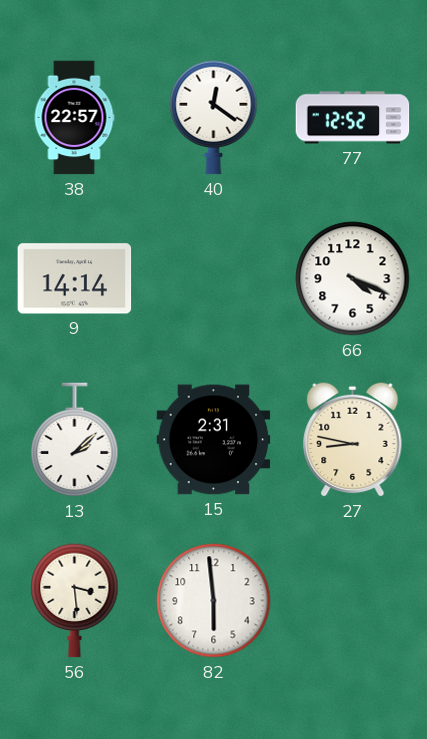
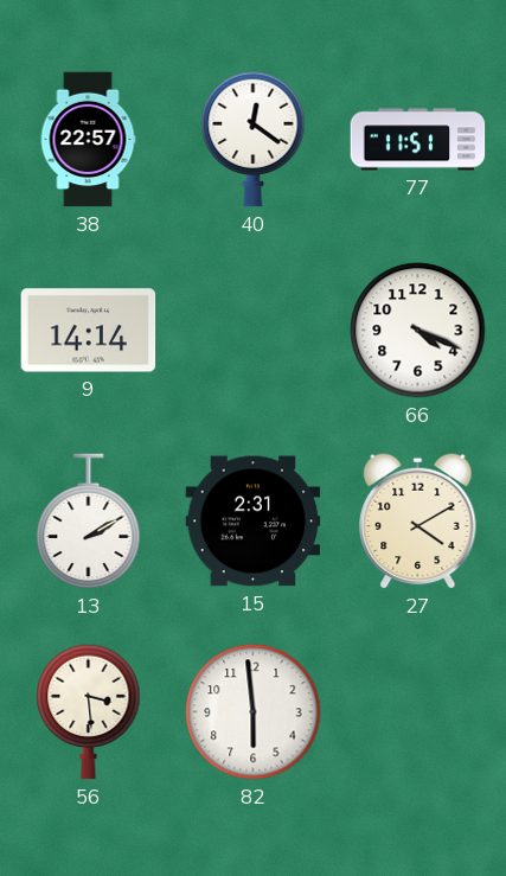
77: 12:52 -> 11:51 (418, 140)
13: 2:08 -> 2:10 (89, 522)
27: 8:47 -> 4:10 (418, 520)
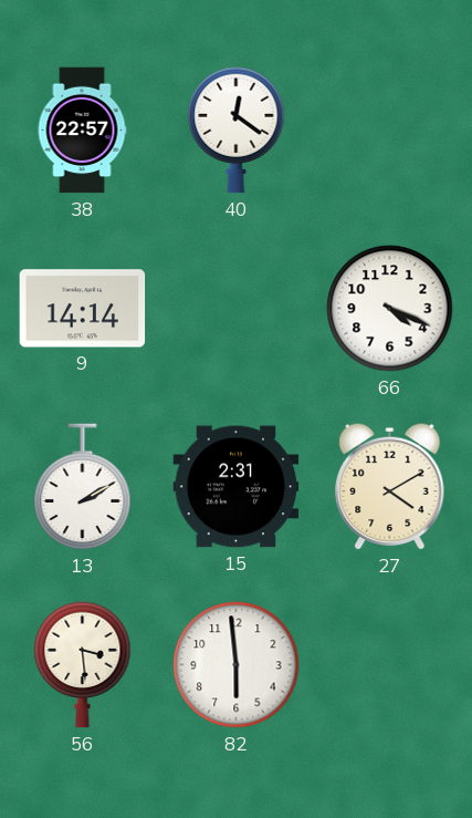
77: 11:51 -> none (418, 140)
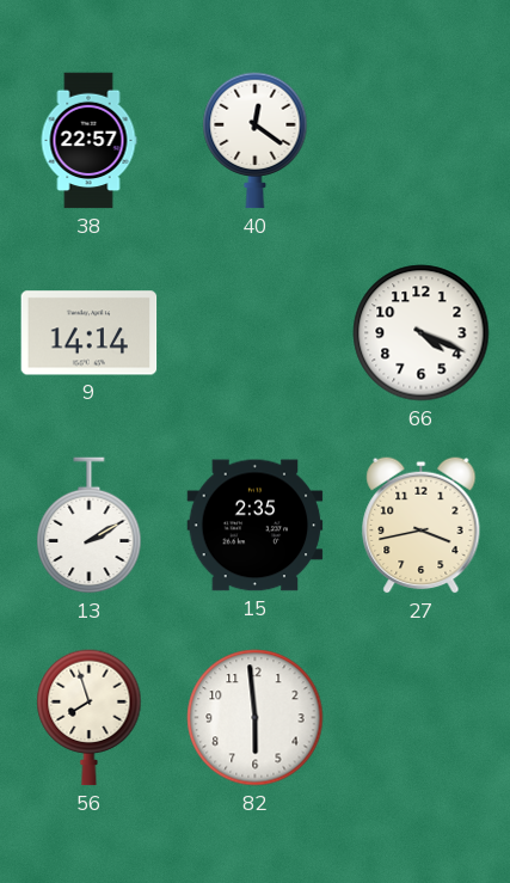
15: 2:31 -> 2:35 (256, 526)
27: 4:10 -> 3:43 (422, 525)
56: 3:29 -> 7:57 (90, 718)
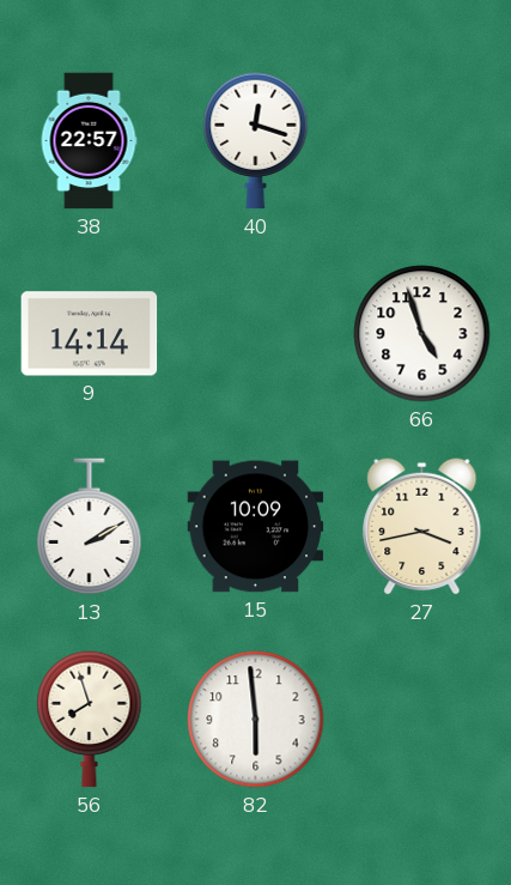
40: 12:21 -> 12:18 (256, 141)
66: 4:19 -> 4:57 (422, 334)
15: 2:35 -> 10:09 (256, 527)
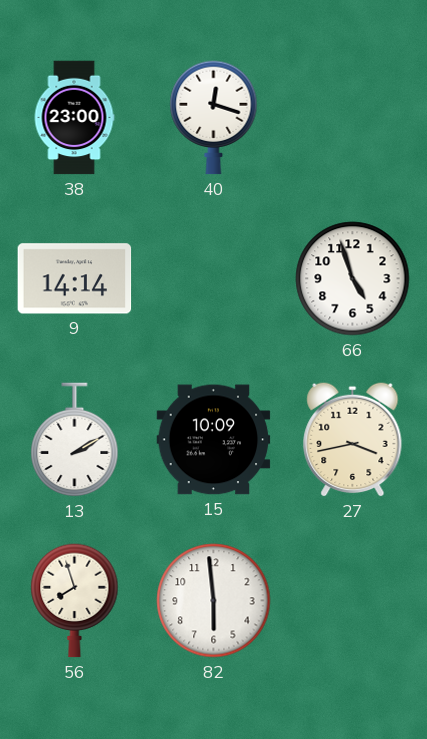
38: 22:57 -> 23:00 (74, 118)
